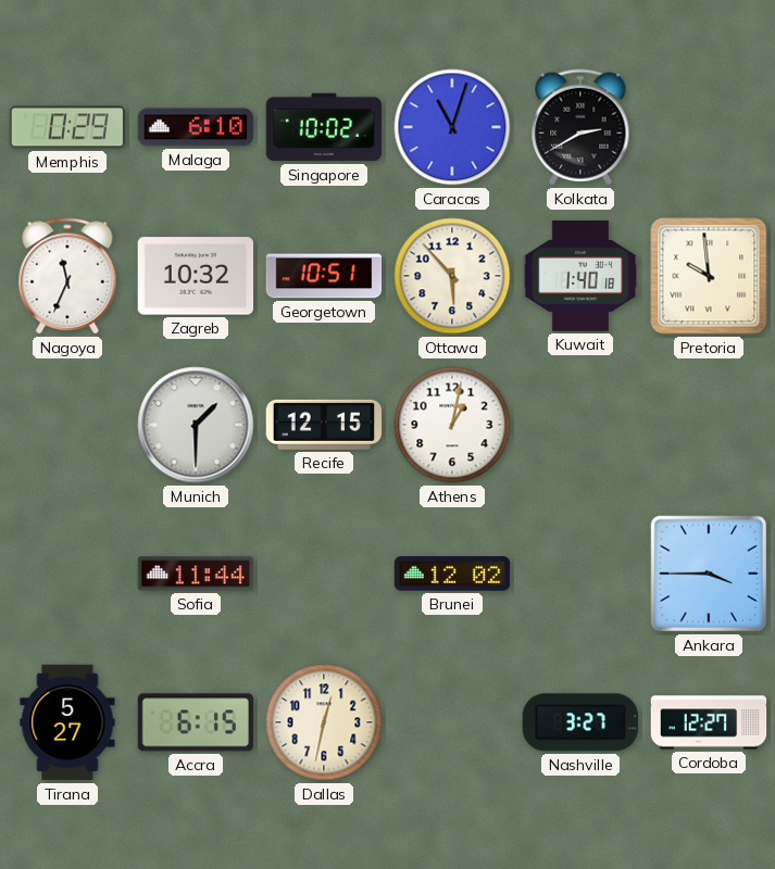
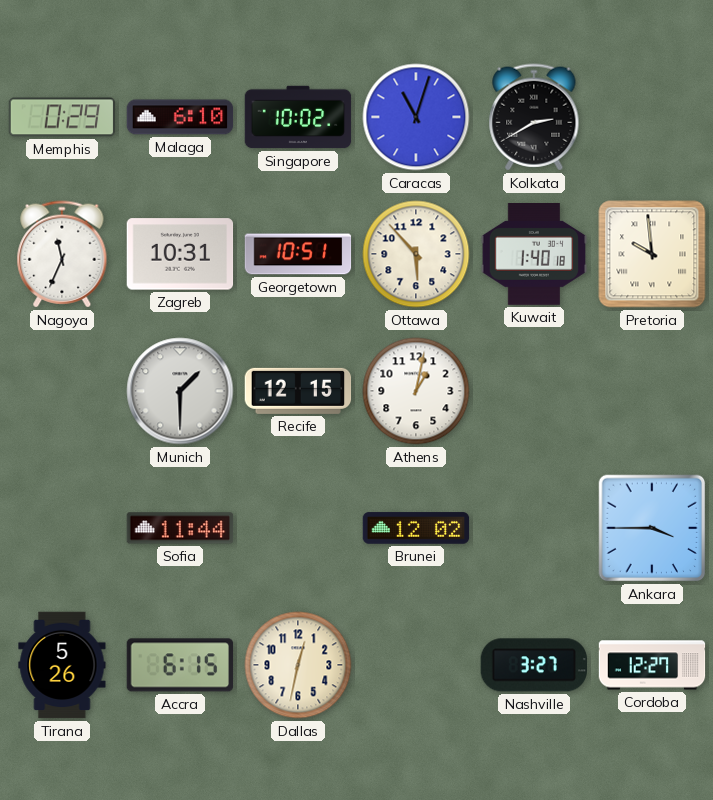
Zagreb: 10:32 -> 10:31 (180, 254)
Tirana: 5:27 -> 5:26 (62, 665)
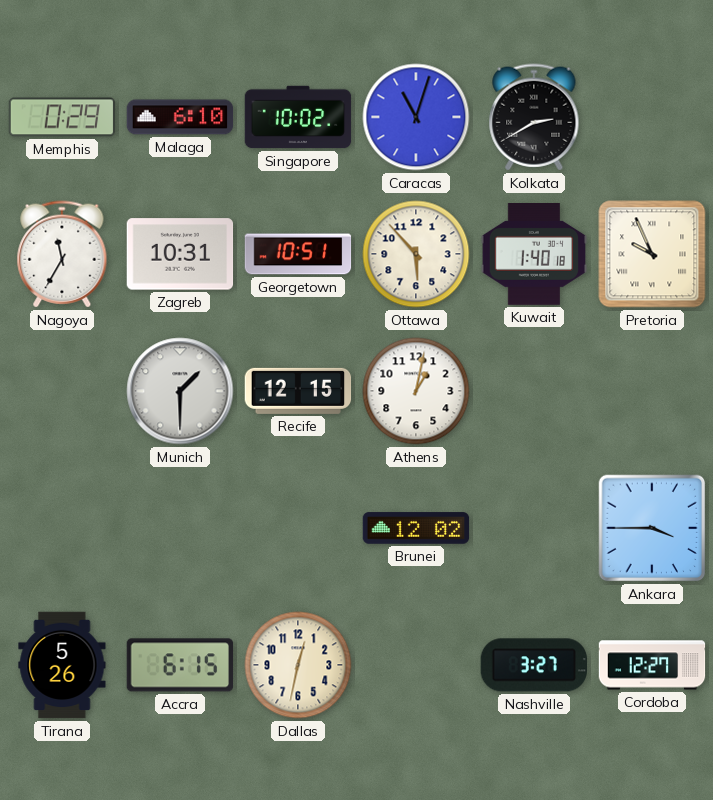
Nagoya: 11:34 -> 11:35 (62, 254)
Pretoria: 9:59 -> 9:56 (652, 254)
Sofia: 11:44 -> none (180, 528)
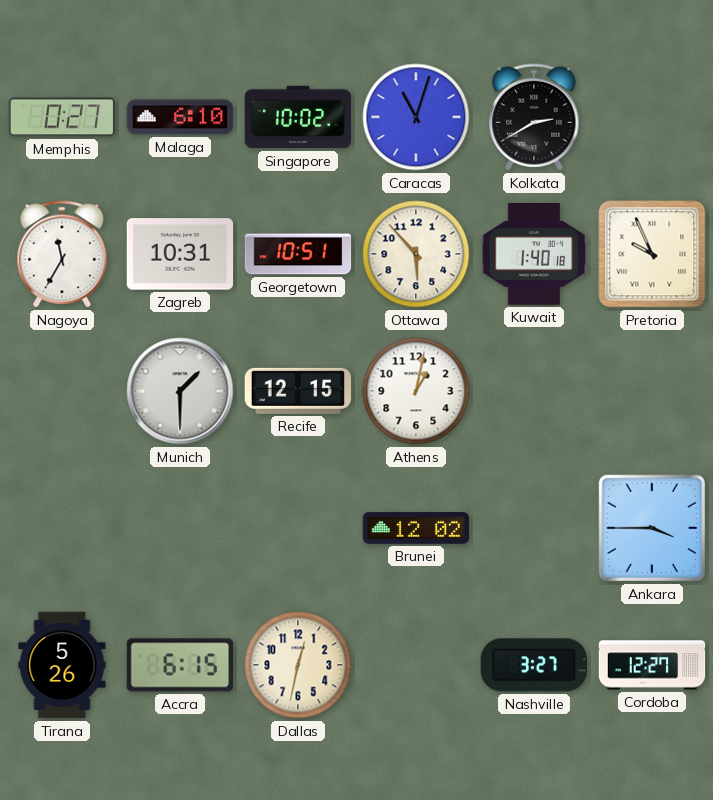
Memphis: 0:29 -> 0:27 (62, 117)
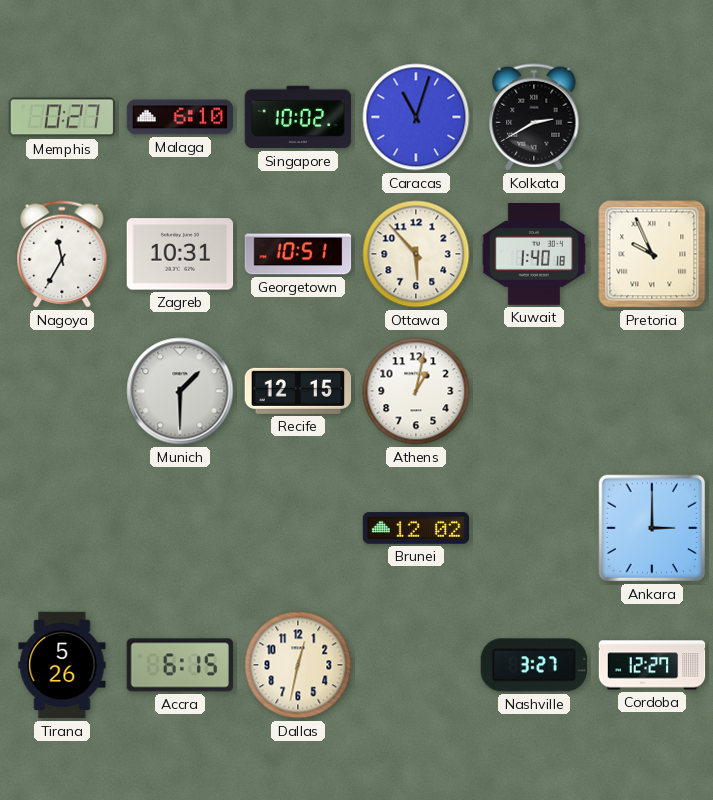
Ankara: 3:45 -> 3:00 (652, 528)
